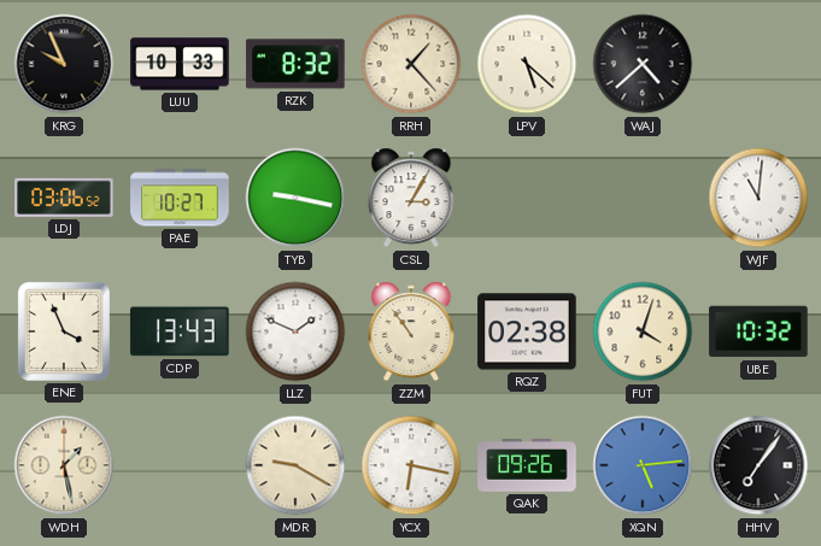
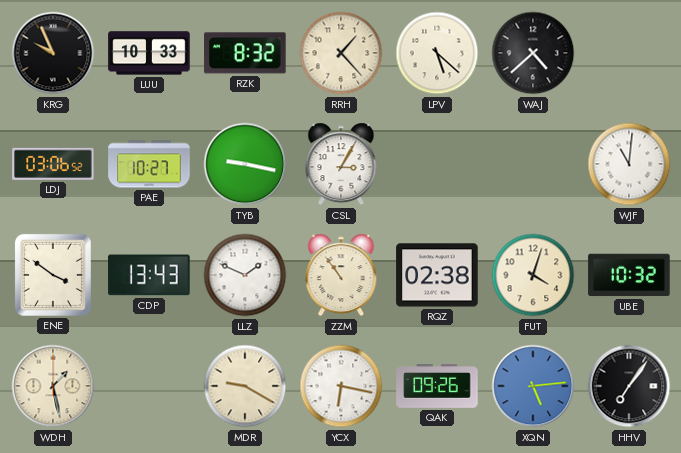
ENE: 3:56 -> 3:51 (53, 275)
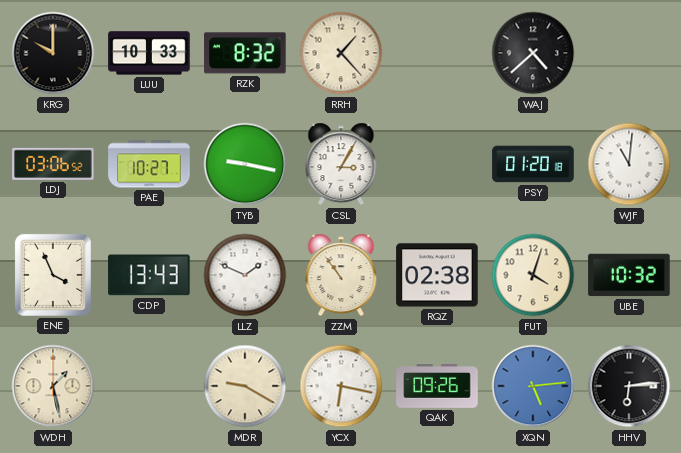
KRG: 9:56 -> 10:00 (53, 53)
LPV: 5:22 -> none (437, 53)
PSY: none -> 01:20 (533, 164)
ENE: 3:51 -> 3:56 (53, 275)
HHV: 7:06 -> 6:14 (629, 386)
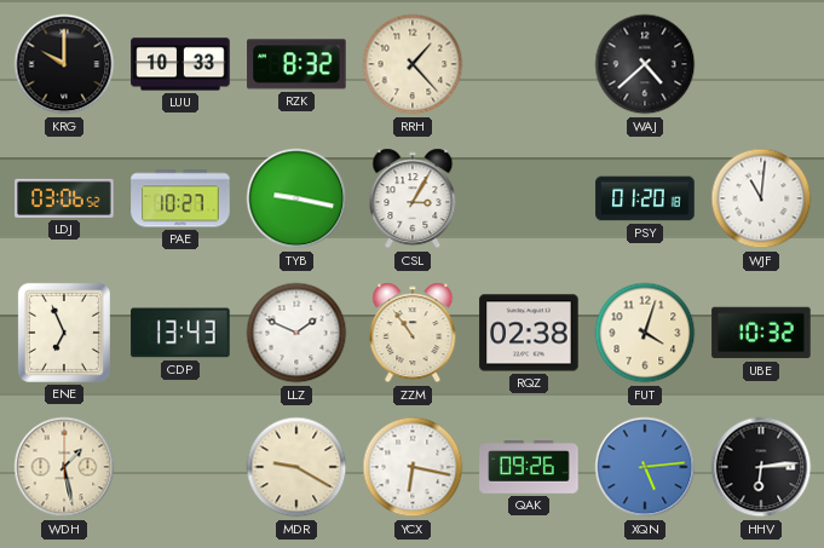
ENE: 3:56 -> 6:56 (64, 333)
